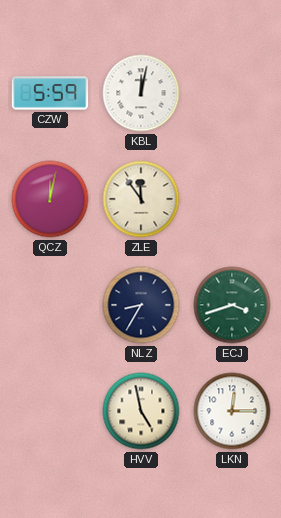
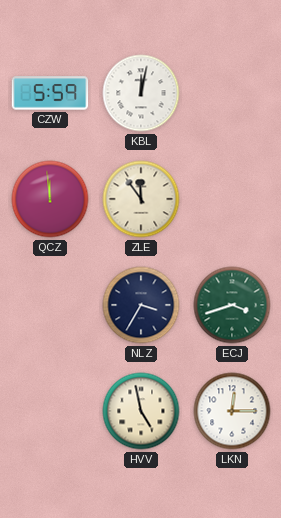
QCZ: 12:02 -> 11:59 (50, 199)
NLZ: 8:35 -> 3:35 (141, 305)
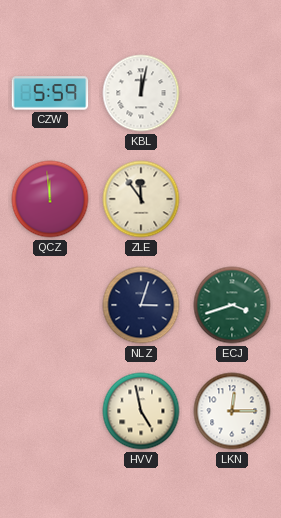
NLZ: 3:35 -> 3:03 (141, 305)
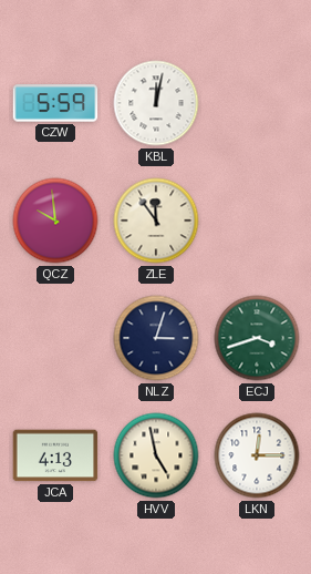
QCZ: 11:59 -> 9:59 (55, 221)
JCA: none -> 4:13 (55, 455)
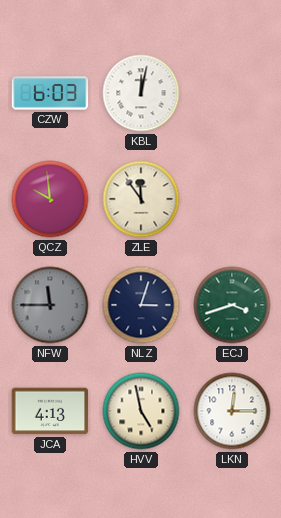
CZW: 5:59 -> 6:03 (50, 93)
NFW: none -> 11:45 (50, 305)
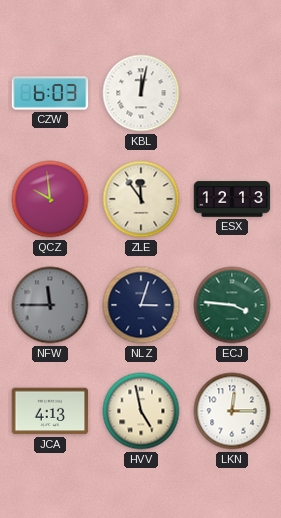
ESX: none -> 12:13 (232, 199)
ECJ: 3:42 -> 3:46 (232, 305)
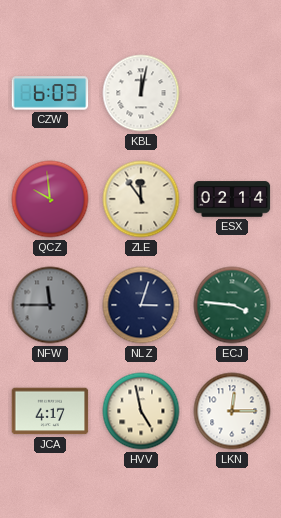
ESX: 12:13 -> 02:14 (232, 199)
JCA: 4:13 -> 4:17 (50, 411)
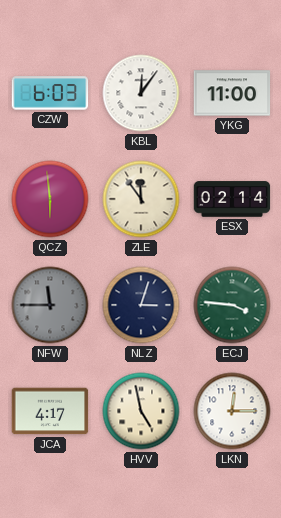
KBL: 12:02 -> 12:06 (141, 93)
YKG: none -> 11:00 (232, 93)
QCZ: 9:59 -> 5:59 (50, 199)
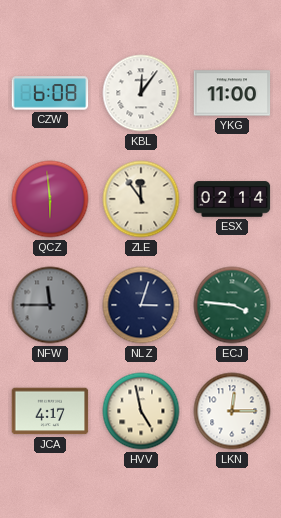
CZW: 6:03 -> 6:08 (50, 93)
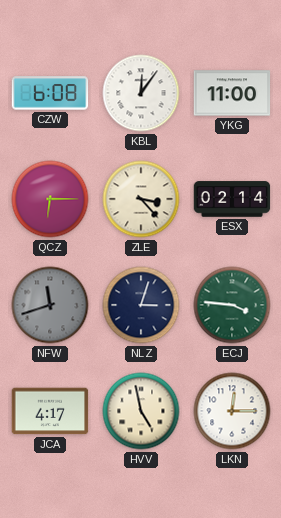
QCZ: 5:59 -> 6:15 (50, 199)
ZLE: 11:54 -> 3:23 (141, 199)
NFW: 11:45 -> 11:42 (50, 305)
